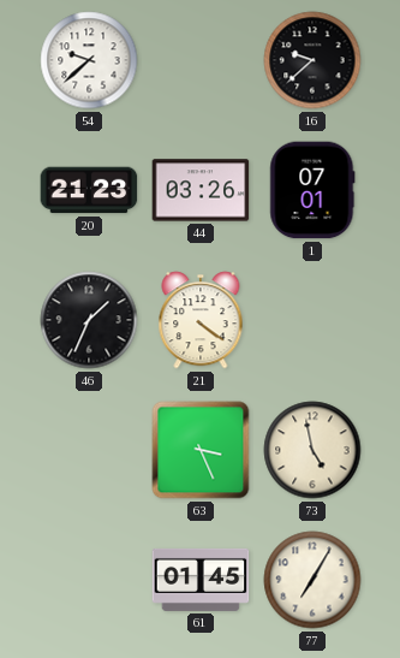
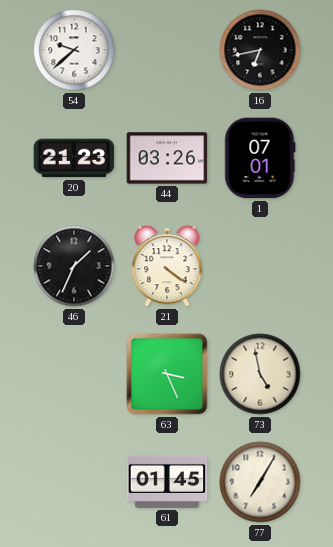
16: 9:38 -> 6:43 (260, 50)
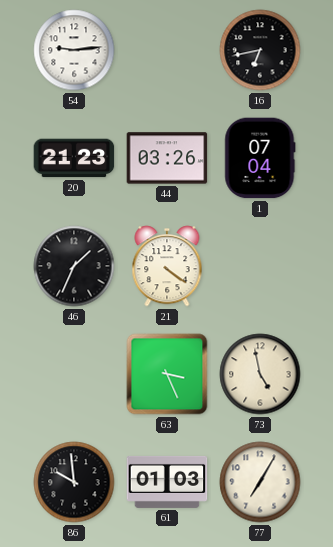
54: 9:38 -> 9:14 (74, 50)
1: 07:01 -> 07:04 (260, 158)
86: none -> 9:59 (74, 482)
61: 01:45 -> 01:03 (167, 482)
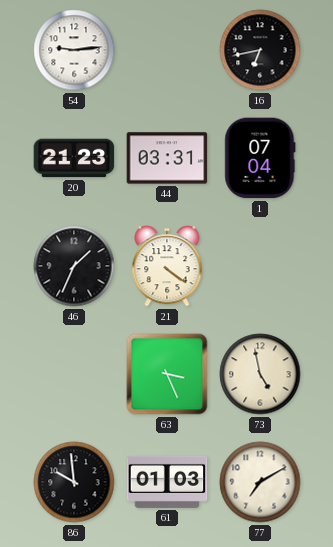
44: 03:26 -> 03:31 (167, 158)
77: 7:05 -> 7:10 (260, 482)
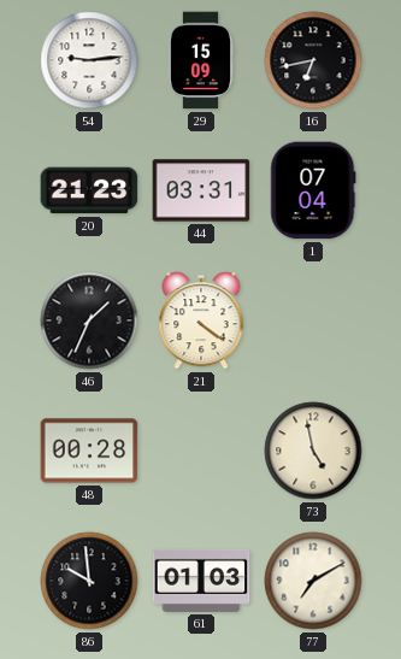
29: none -> 15:09 (201, 60)
48: none -> 00:28 (89, 451)
63: 3:26 -> none (167, 374)
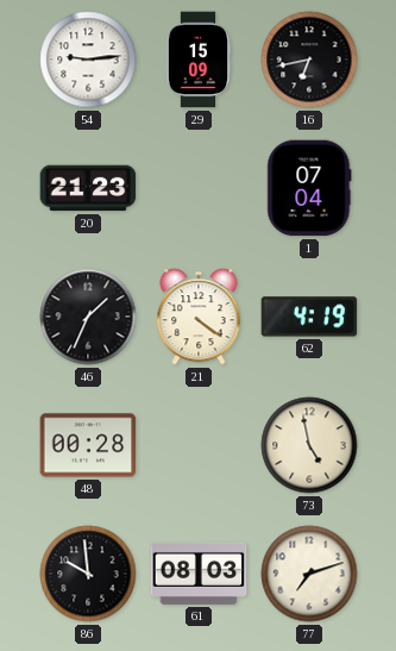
44: 03:31 -> none (201, 190)
62: none -> 4:19 (309, 317)
61: 01:03 -> 08:03 (199, 574)
77: 7:10 -> 7:12 (309, 574)
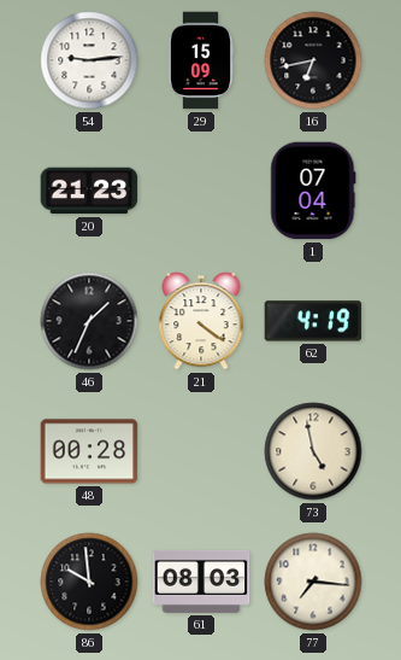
77: 7:12 -> 7:16 (313, 582)
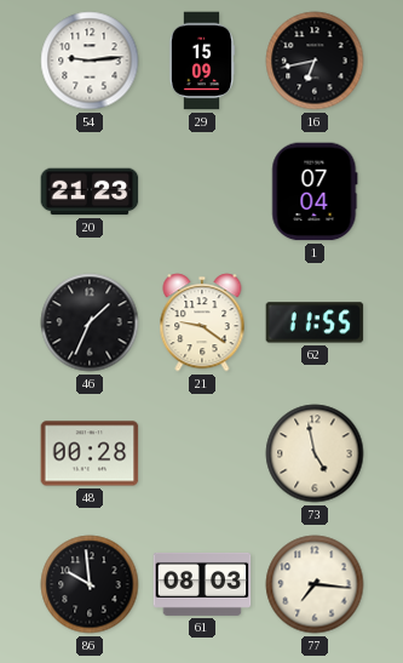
21: 4:21 -> 9:21 (202, 322)
62: 4:19 -> 11:55 (315, 322)
